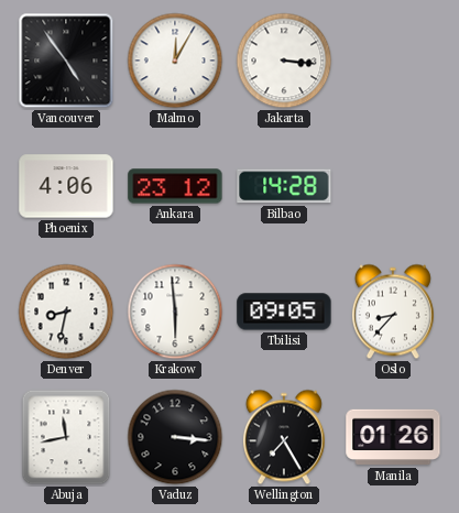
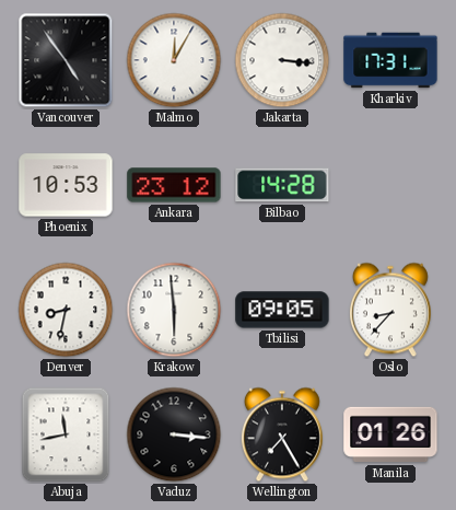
Kharkiv: none -> 17:31 (390, 60)
Phoenix: 4:06 -> 10:53 (66, 185)
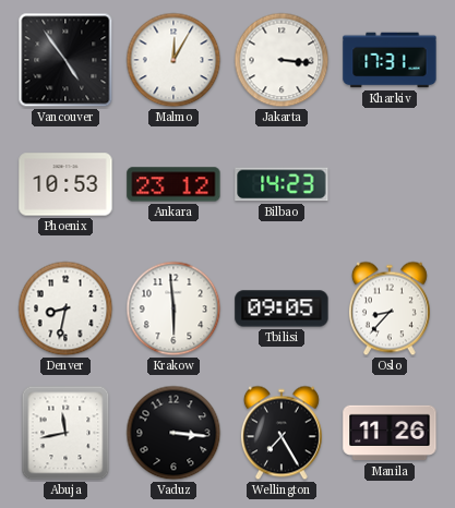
Bilbao: 14:28 -> 14:23 (282, 184)
Manila: 01:26 -> 11:26 (390, 433)
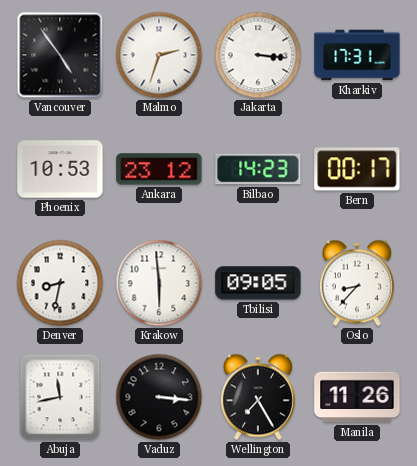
Malmo: 12:05 -> 2:33 (159, 55)
Bern: none -> 00:17 (357, 169)
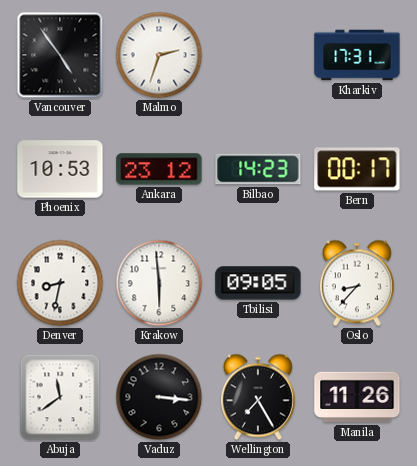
Jakarta: 3:16 -> none (258, 55)
Abuja: 11:43 -> 11:39 (60, 397)
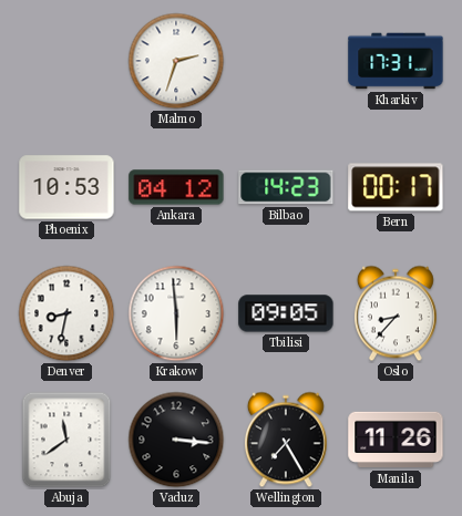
Vancouver: 4:54 -> none (60, 55)
Ankara: 23:12 -> 04:12 (176, 187)
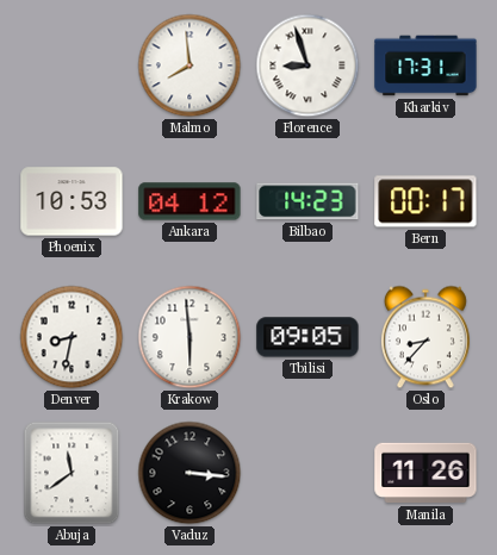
Malmo: 2:33 -> 7:59 (190, 66)
Florence: none -> 8:57 (307, 66)
Wellington: 7:25 -> none (286, 440)
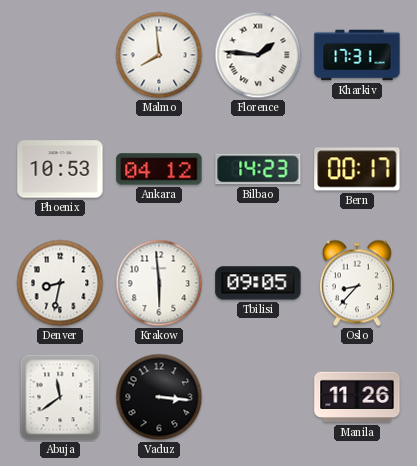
Florence: 8:57 -> 1:46 (258, 55)
